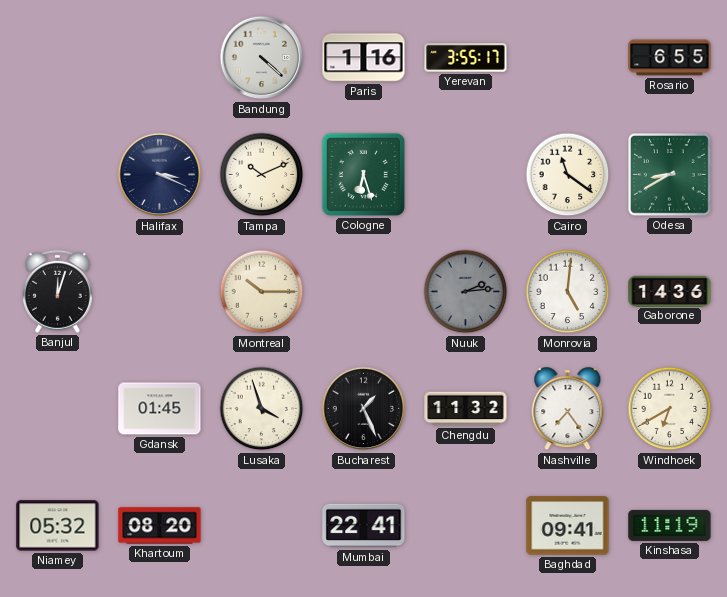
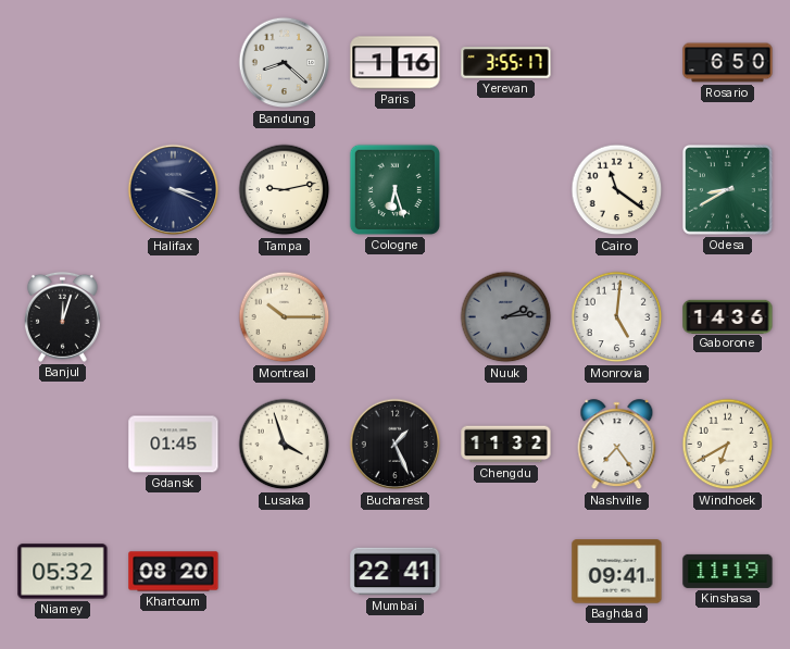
Bandung: 4:22 -> 8:22 (285, 63)
Rosario: 6:55 -> 6:50 (728, 63)
Tampa: 10:11 -> 9:13 (285, 190)
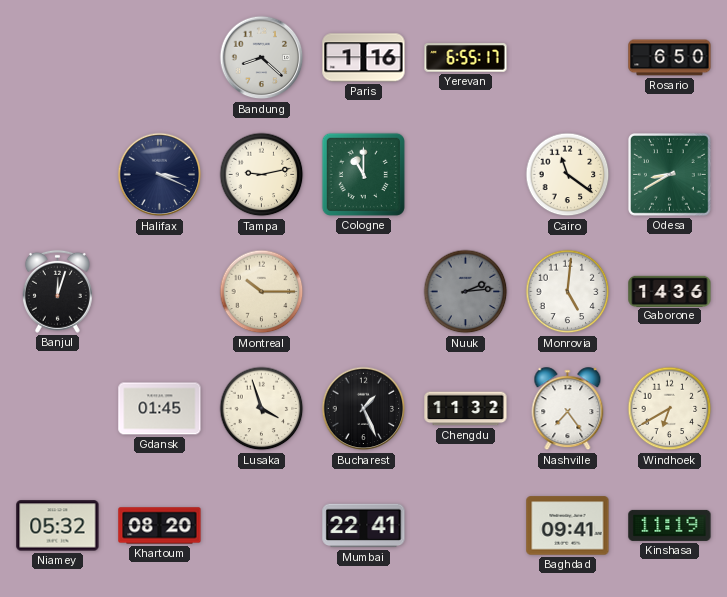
Yerevan: 3:55 -> 6:55 (466, 58)
Cologne: 6:27 -> 11:00 (363, 174)
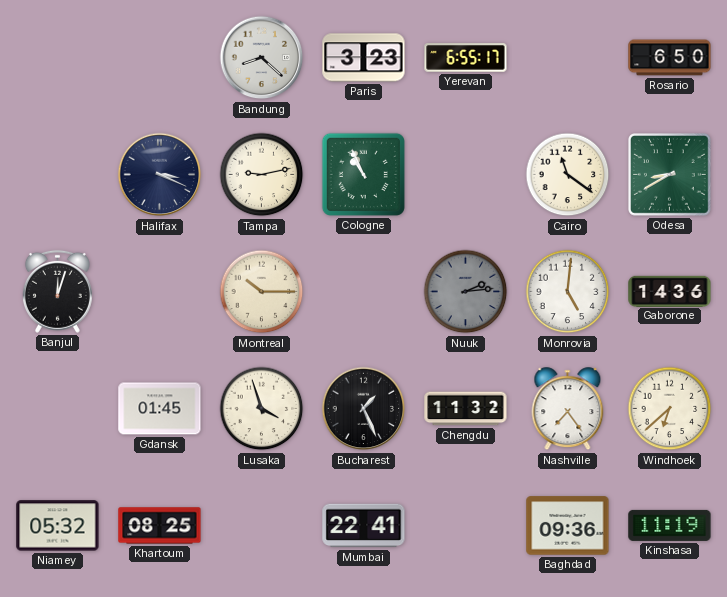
Paris: 1:16 -> 3:23 (364, 58)
Cologne: 11:00 -> 10:56 (363, 174)
Windhoek: 6:40 -> 6:38 (670, 409)
Khartoum: 08:20 -> 08:25 (160, 526)
Baghdad: 09:41 -> 09:36 (568, 526)
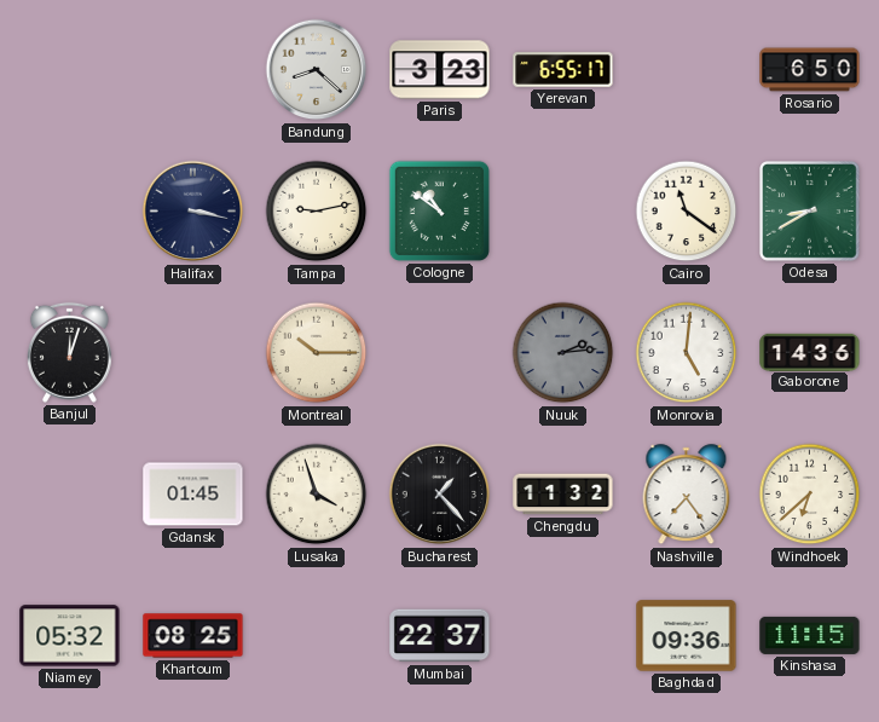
Halifax: 3:19 -> 3:17 (193, 212)
Cologne: 10:56 -> 10:51 (439, 210)
Bucharest: 1:26 -> 1:23 (440, 495)
Mumbai: 22:41 -> 22:37 (440, 636)
Kinshasa: 11:19 -> 11:15 (810, 635)
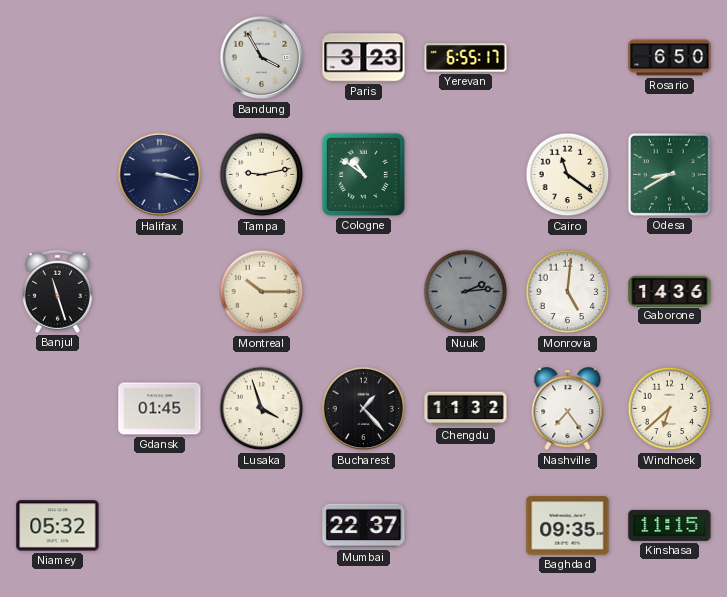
Bandung: 8:22 -> 3:55 (262, 58)
Banjul: 12:03 -> 11:27 (57, 291)
Khartoum: 08:25 -> none (193, 636)
Baghdad: 09:36 -> 09:35 (568, 526)
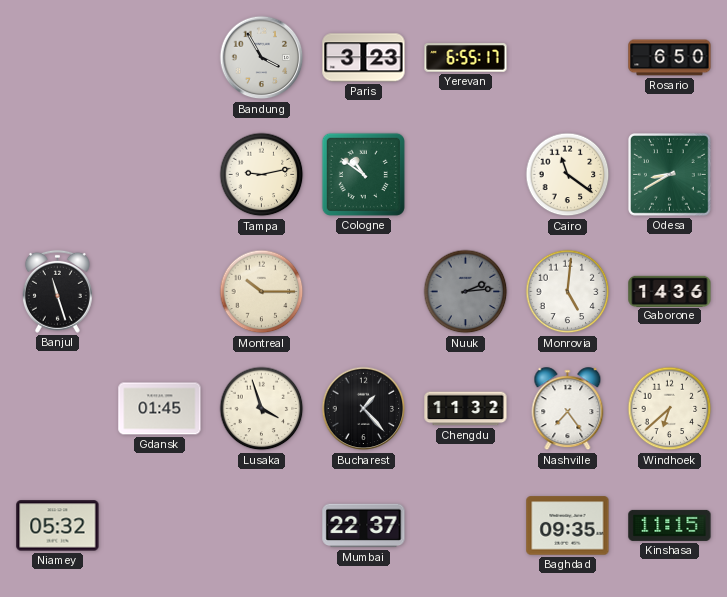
Halifax: 3:17 -> none (160, 175)
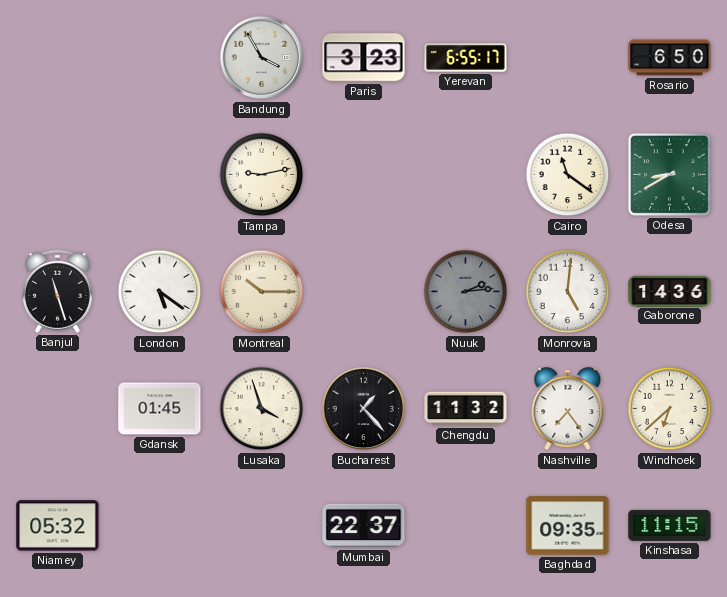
Cologne: 10:51 -> none (363, 174)
London: none -> 5:21 (160, 292)
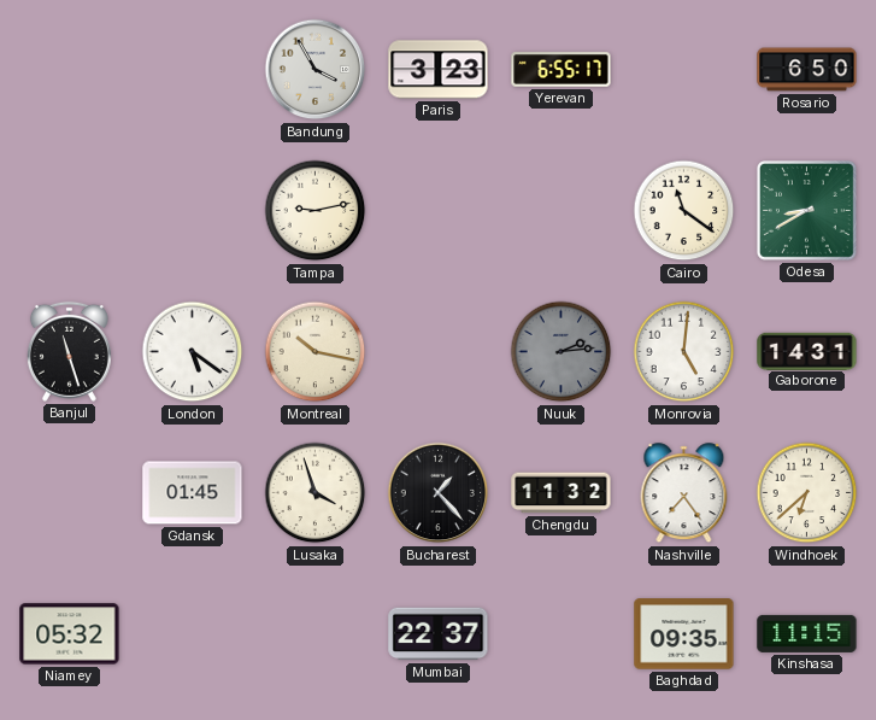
Montreal: 10:15 -> 10:17 (316, 352)
Gaborone: 14:36 -> 14:31 (807, 351)
